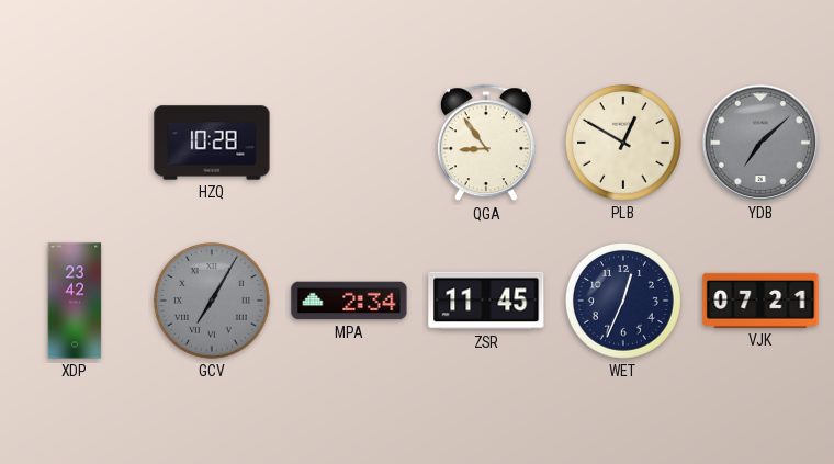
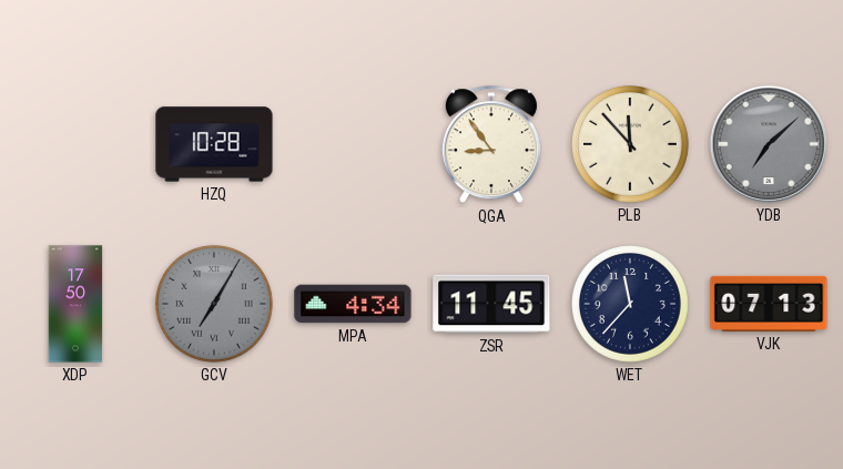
PLB: 12:50 -> 11:53 (631, 145)
XDP: 23:42 -> 17:50 (75, 304)
MPA: 2:34 -> 4:34 (353, 304)
WET: 12:34 -> 11:37 (631, 305)
VJK: 07:21 -> 07:13 (769, 304)
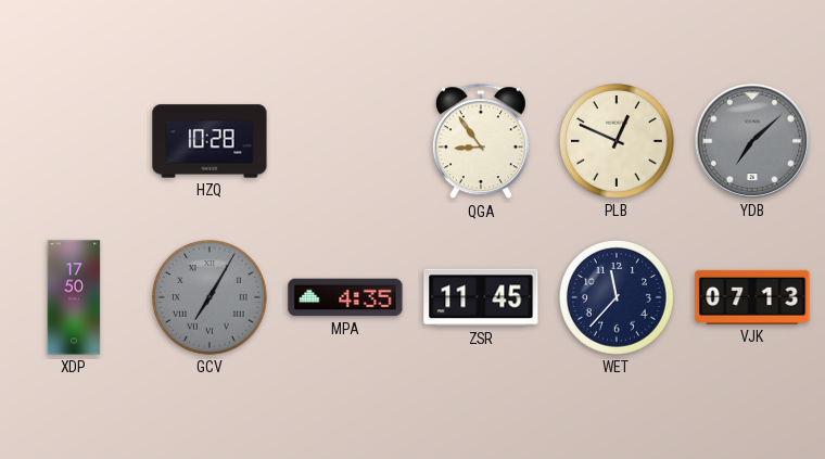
PLB: 11:53 -> 12:49 (618, 142)
MPA: 4:34 -> 4:35 (345, 297)
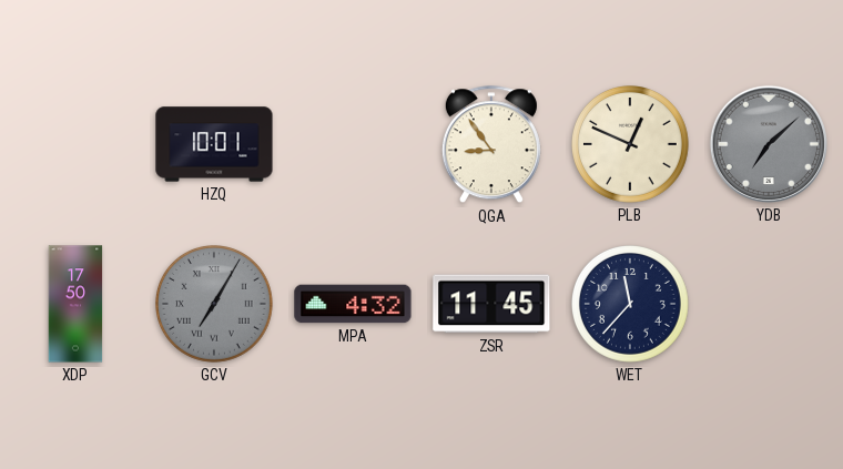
HZQ: 10:28 -> 10:01 (214, 144)
MPA: 4:35 -> 4:32 (353, 304)
VJK: 07:13 -> none (752, 297)
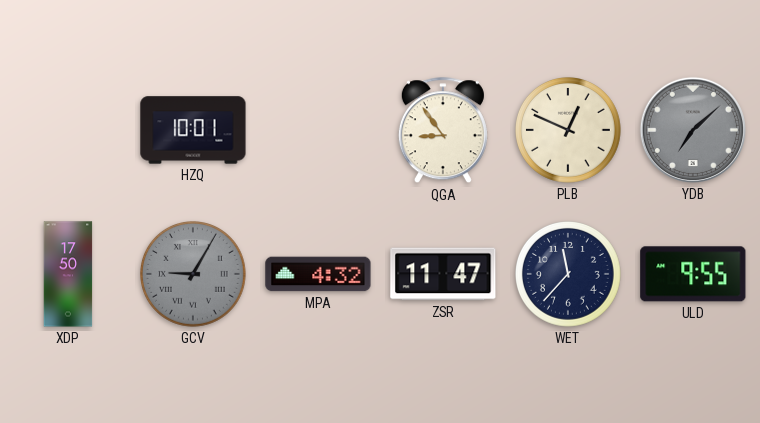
GCV: 7:05 -> 9:05 (194, 275)
ZSR: 11:45 -> 11:47 (443, 274)
ULD: none -> 9:55 (693, 274)
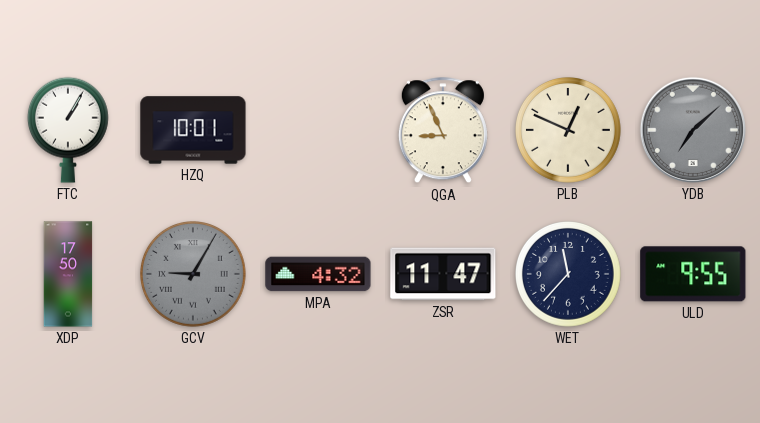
FTC: none -> 1:05 (68, 130)
QGA: 8:54 -> 8:56 (443, 131)
